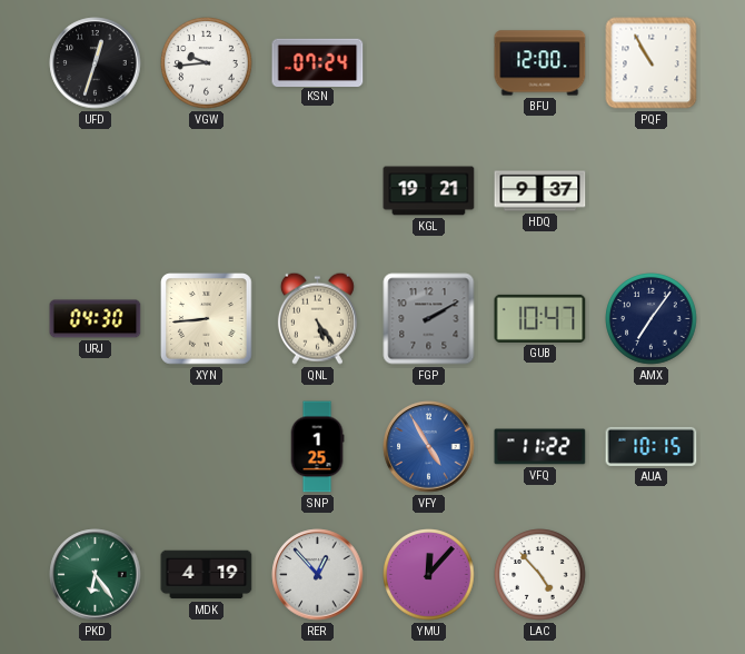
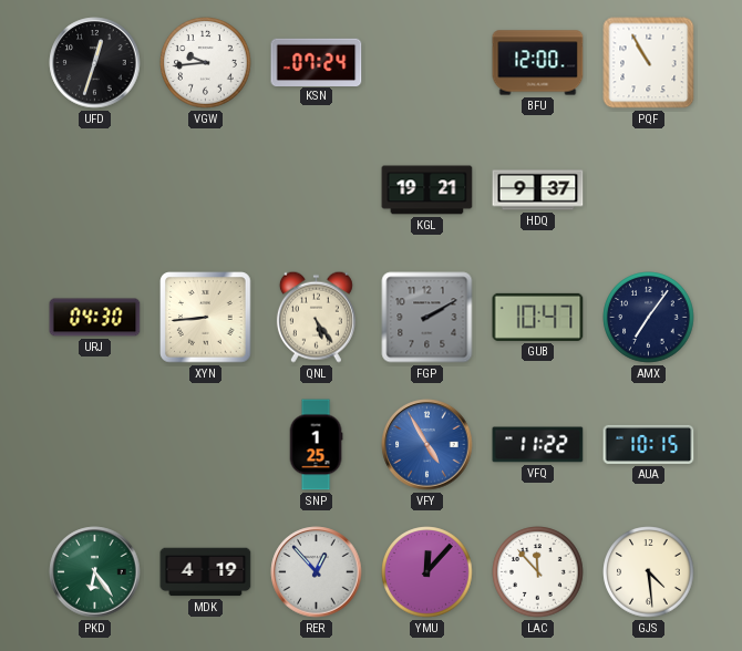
LAC: 4:53 -> 11:53 (538, 572)
GJS: none -> 4:29 (649, 572)
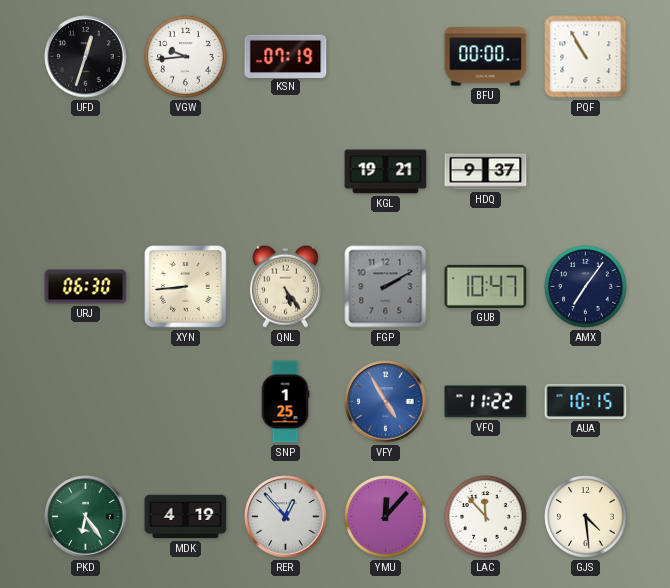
KSN: 07:24 -> 07:19 (286, 56)
BFU: 12:00 -> 00:00 (486, 57)
URJ: 04:30 -> 06:30 (86, 287)
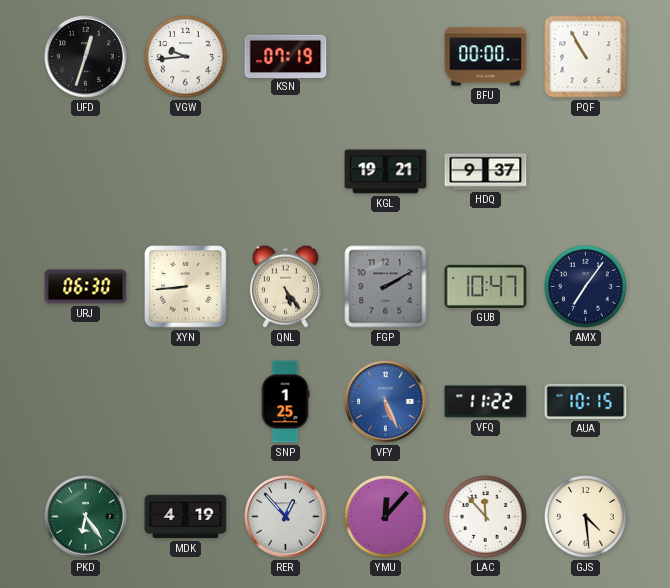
VFY: 4:55 -> 5:26 (386, 402)
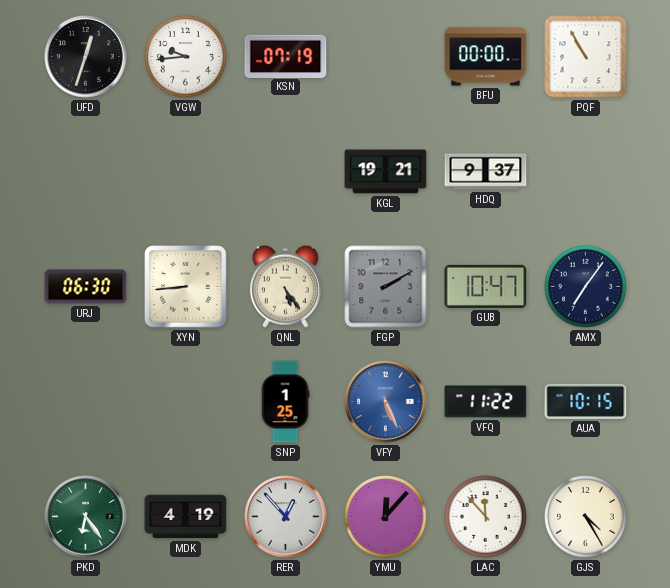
GJS: 4:29 -> 4:25 (586, 517)
